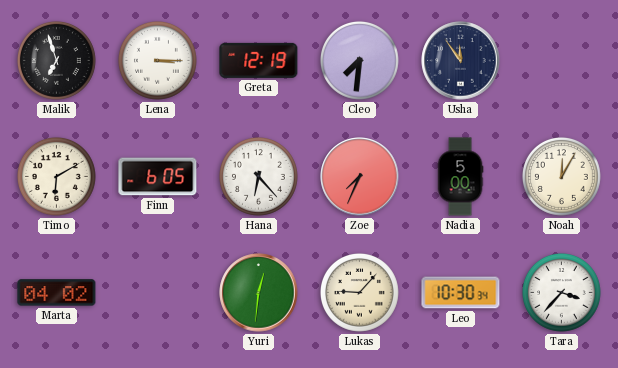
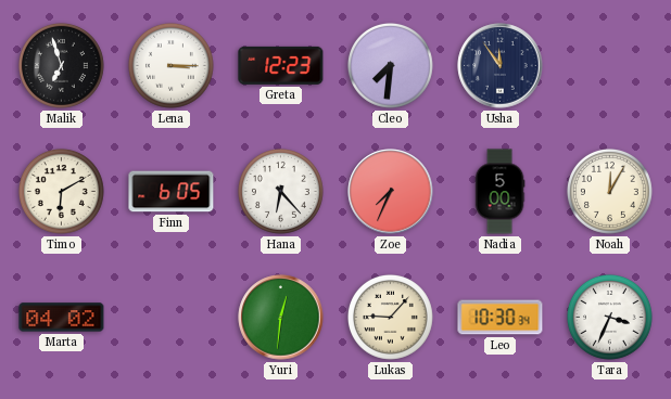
Greta: 12:19 -> 12:23 (281, 65)
Tara: 3:37 -> 3:34 (609, 317)
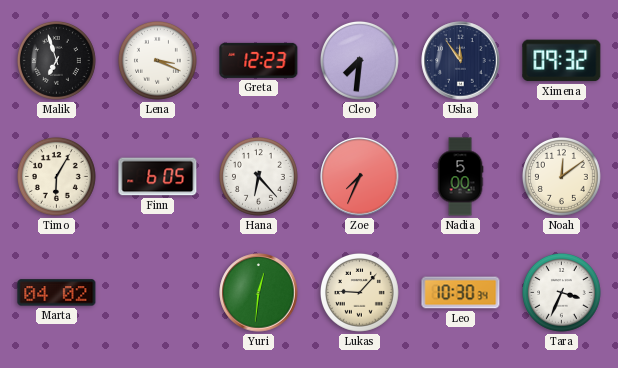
Lena: 3:15 -> 3:19 (157, 60)
Ximena: none -> 09:32 (562, 61)
Timo: 6:10 -> 6:05 (56, 176)
Noah: 12:05 -> 12:09 (561, 176)
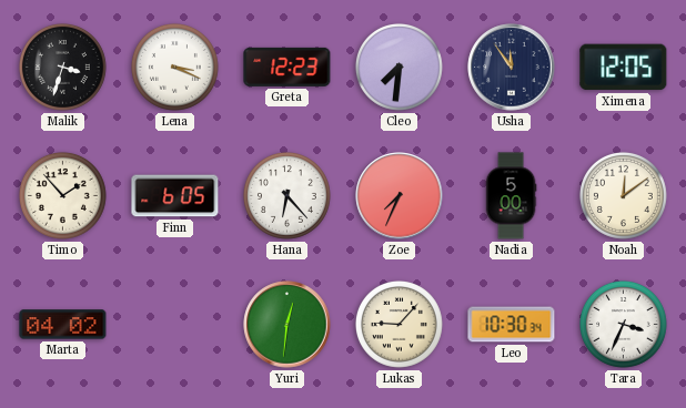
Malik: 6:57 -> 3:33 (62, 67)
Ximena: 09:32 -> 12:05 (624, 68)
Timo: 6:05 -> 1:53 (62, 195)
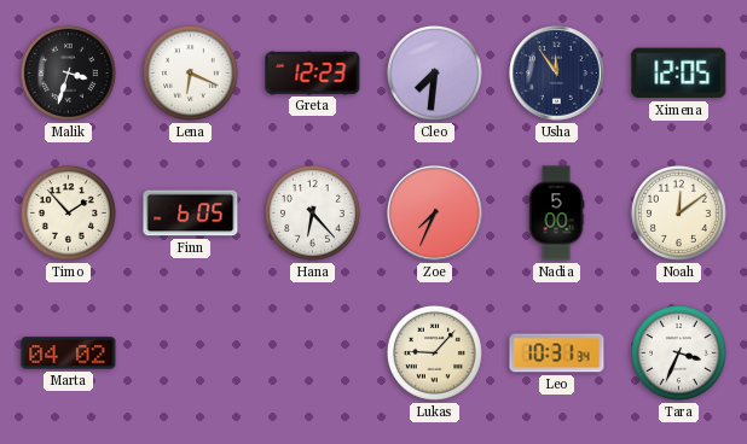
Lena: 3:19 -> 6:19 (190, 72)
Yuri: 12:31 -> none (287, 325)
Leo: 10:30 -> 10:31 (557, 354)
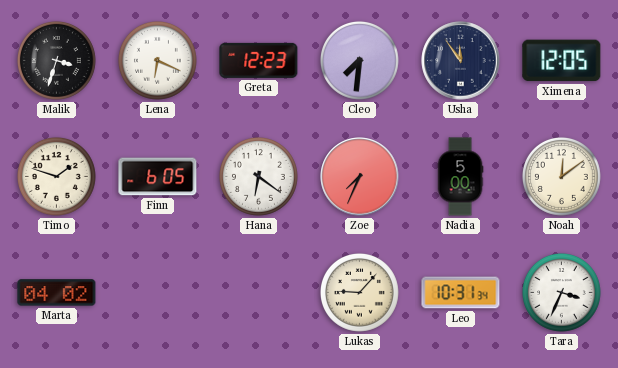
Timo: 1:53 -> 1:48 (56, 176)
Hana: 6:23 -> 6:21 (258, 176)
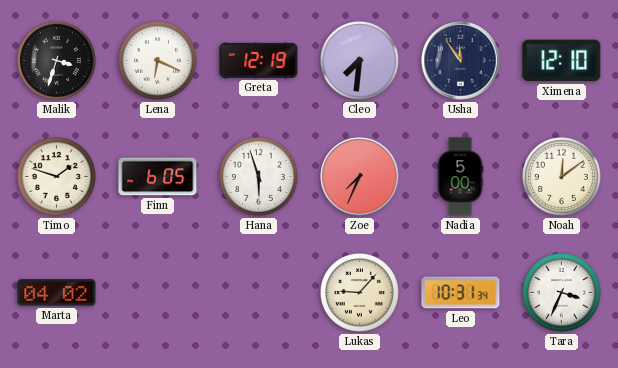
Greta: 12:23 -> 12:19 (259, 60)
Ximena: 12:05 -> 12:10 (562, 61)
Hana: 6:21 -> 5:57 (258, 176)
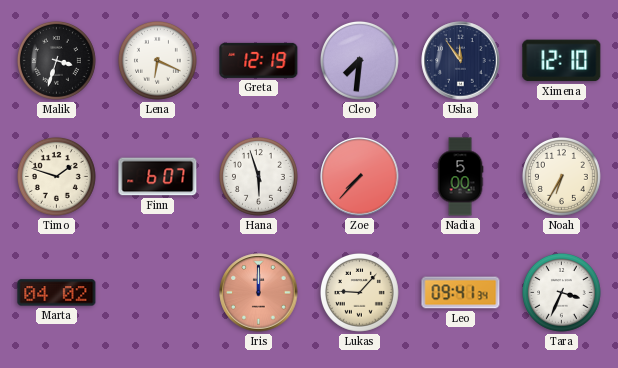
Finn: 6:05 -> 6:07 (158, 177)
Zoe: 7:34 -> 7:37 (360, 177)
Noah: 12:09 -> 6:35 (561, 176)
Iris: none -> 12:00 (259, 293)
Leo: 10:31 -> 09:41 (461, 293)
